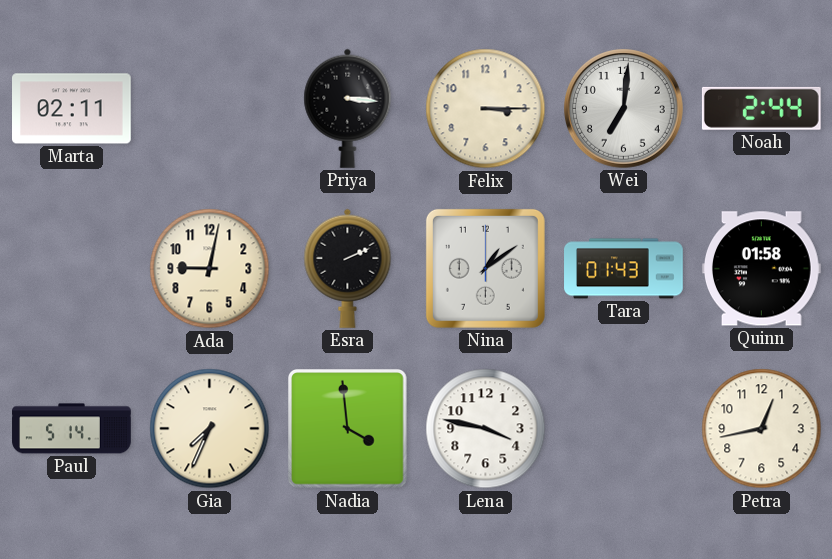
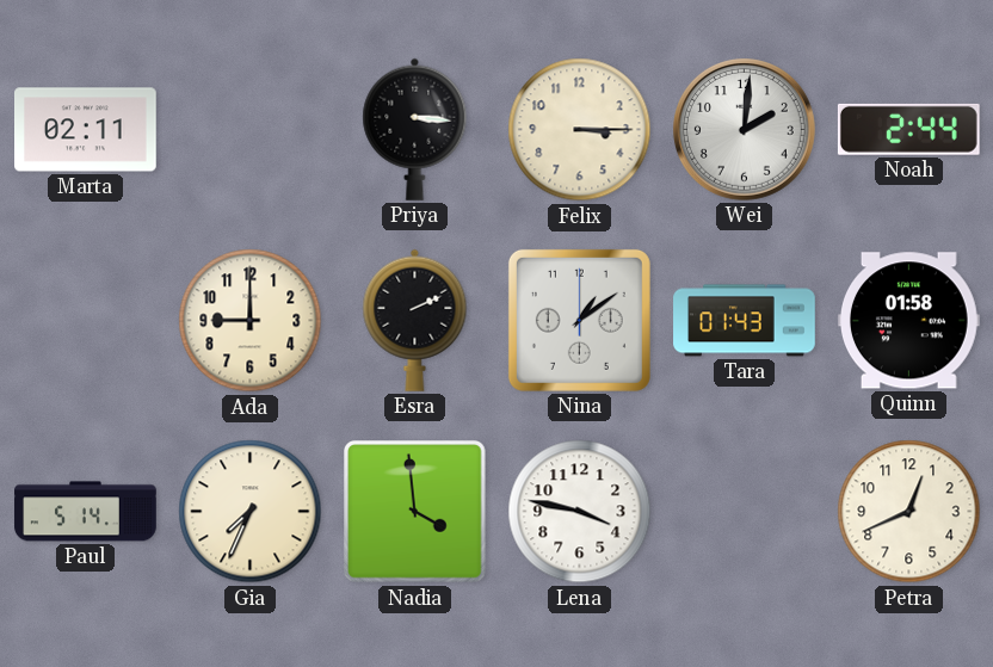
Wei: 7:01 -> 2:01 (744, 129)
Ada: 9:02 -> 9:00 (251, 321)
Petra: 12:43 -> 12:41 (909, 512)
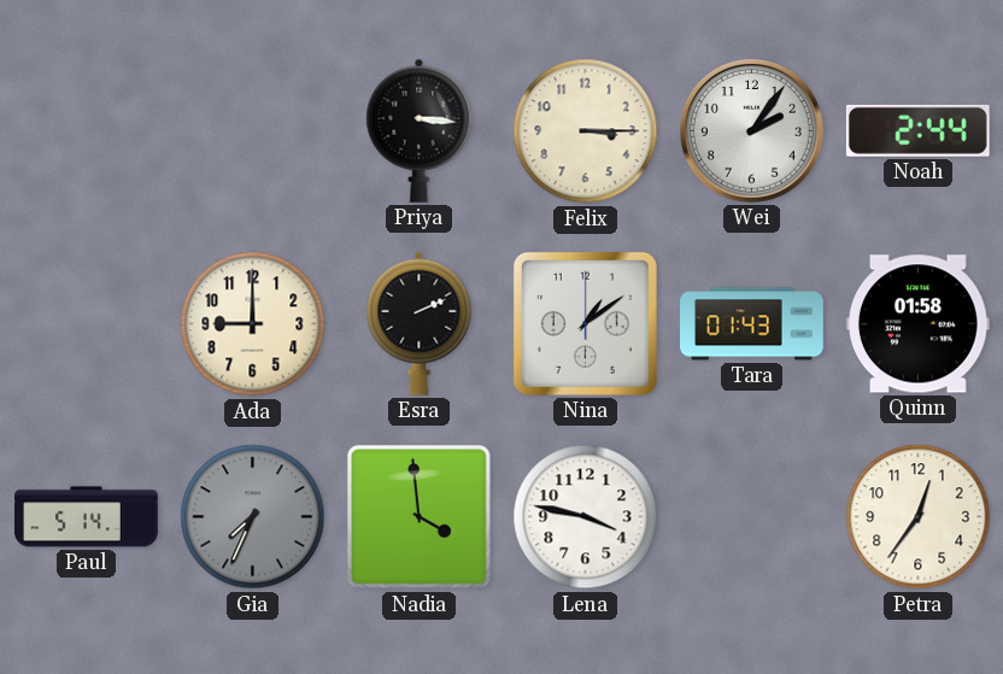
Marta: 02:11 -> none (86, 130)
Wei: 2:01 -> 2:06 (751, 130)
Gia dial: cream -> grey (253, 517)
Petra: 12:41 -> 12:36 (919, 517)
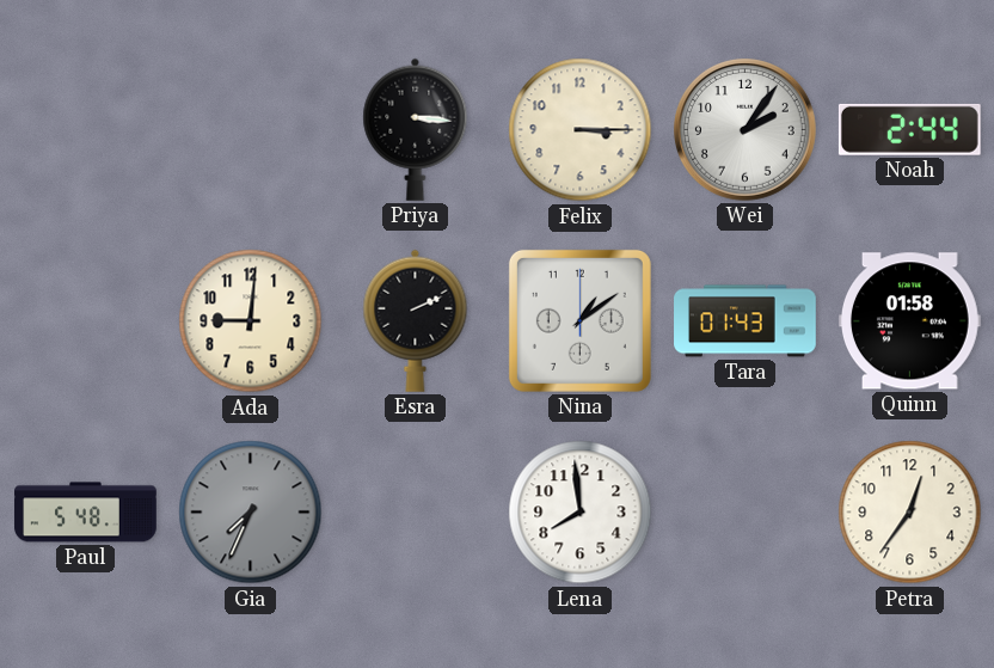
Ada: 9:00 -> 9:01 (251, 321)
Paul: 5:14 -> 5:48 (86, 513)
Nadia: 3:59 -> none (420, 517)
Lena: 3:47 -> 7:59 (581, 513)
